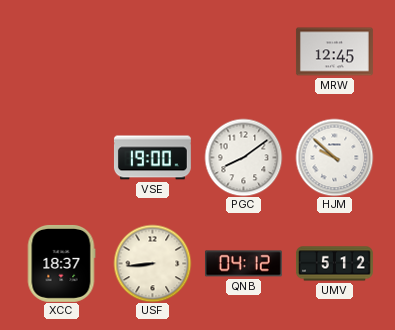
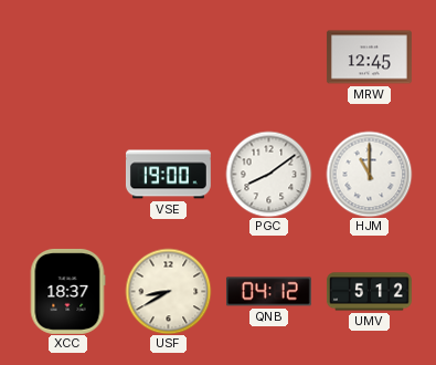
HJM: 9:52 -> 11:00 (369, 174)
USF: 8:44 -> 8:40 (168, 291)
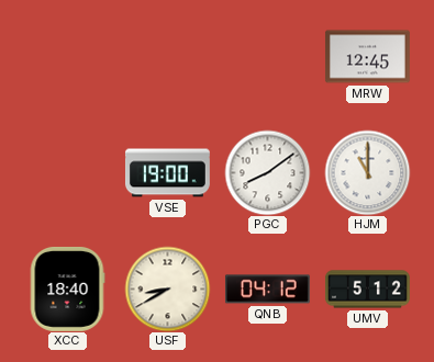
XCC: 18:37 -> 18:40 (67, 289)
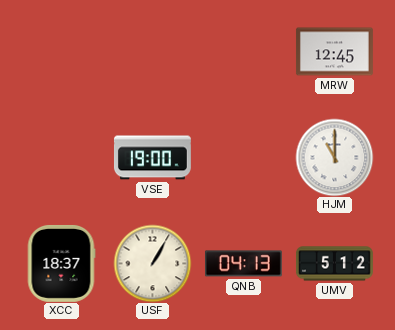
PGC: 8:09 -> none (267, 172)
XCC: 18:40 -> 18:37 (61, 263)
USF: 8:40 -> 1:05 (152, 263)
QNB: 04:12 -> 04:13 (243, 264)
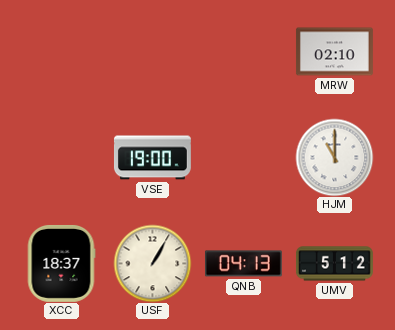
MRW: 12:45 -> 02:10 (334, 52)
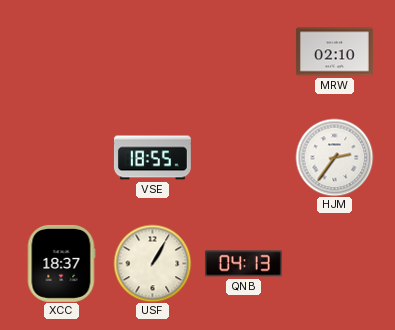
VSE: 19:00 -> 18:55 (152, 158)
HJM: 11:00 -> 2:36 (334, 157)
UMV: 5:12 -> none (334, 264)
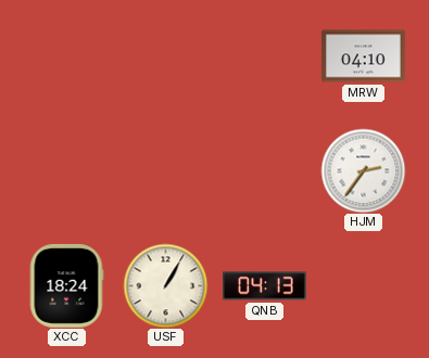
MRW: 02:10 -> 04:10 (363, 56)
VSE: 18:55 -> none (152, 158)
XCC: 18:37 -> 18:24 (66, 285)
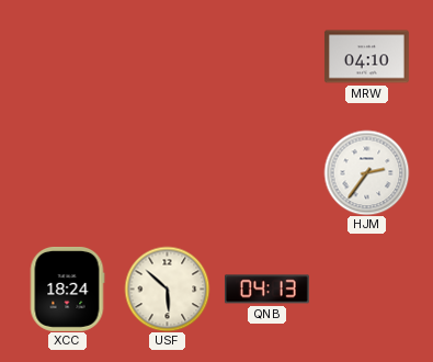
USF: 1:05 -> 5:52 (167, 289)
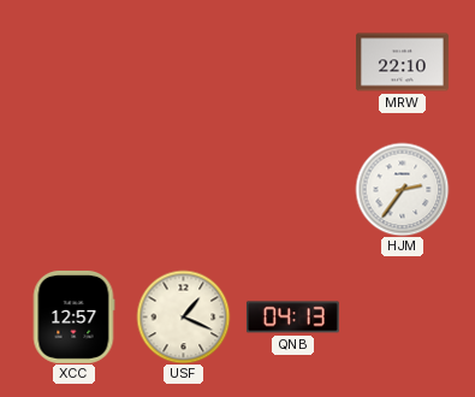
MRW: 04:10 -> 22:10 (402, 63)
XCC: 18:24 -> 12:57 (73, 316)
USF: 5:52 -> 1:19 (183, 316)
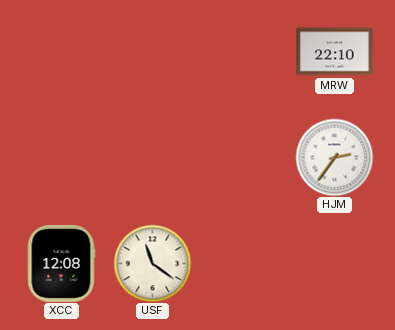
XCC: 12:57 -> 12:08 (61, 263)
USF: 1:19 -> 11:21 (152, 263)
QNB: 04:13 -> none (292, 318)
